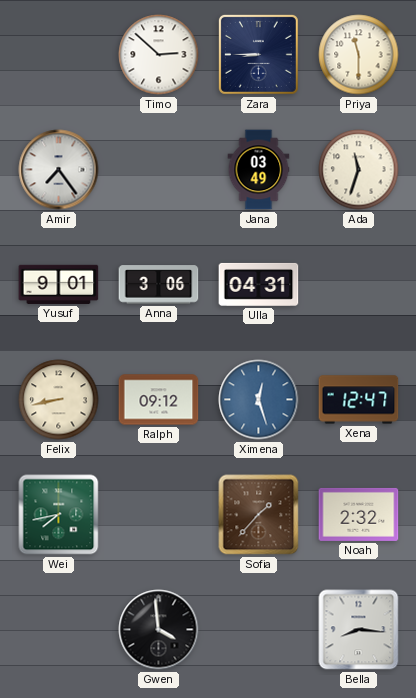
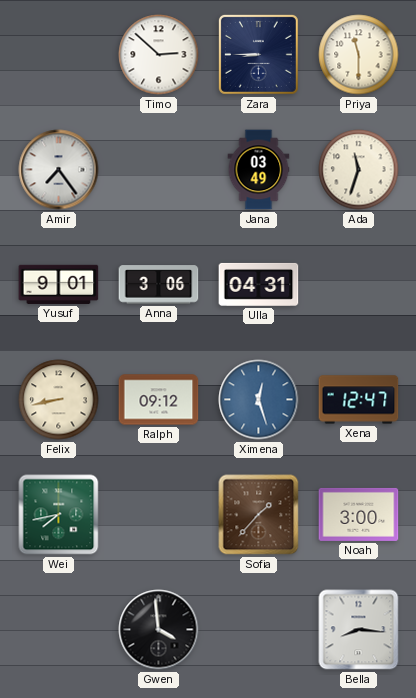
Noah: 2:32 -> 3:00 (359, 514)
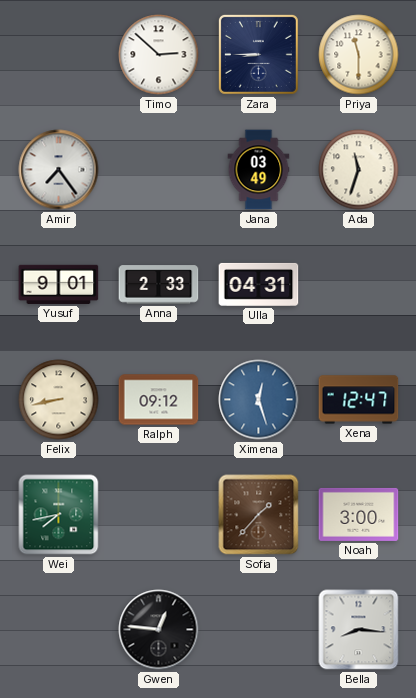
Anna: 3:06 -> 2:33 (159, 285)
Gwen: 3:59 -> 12:46 (159, 630)
